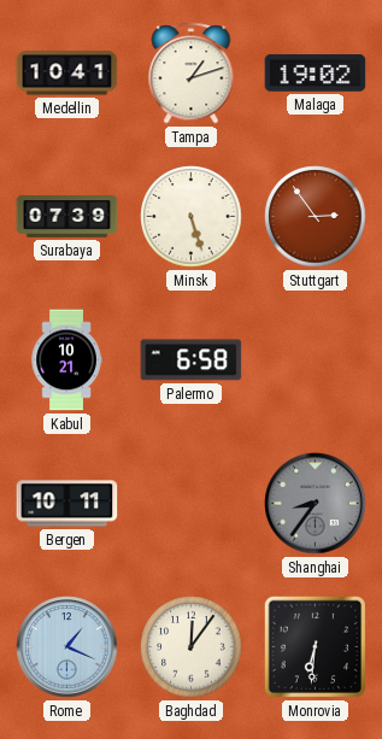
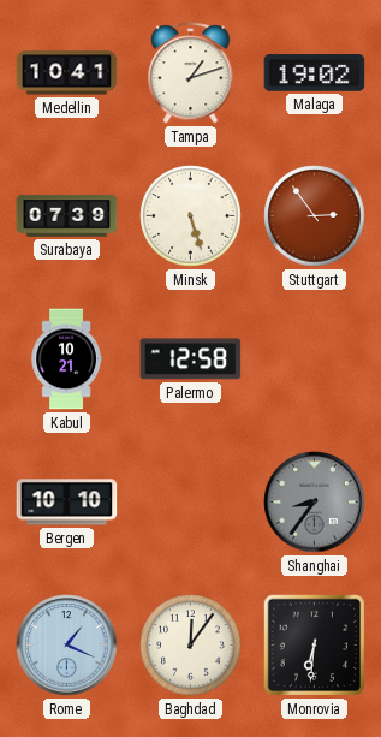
Palermo: 6:58 -> 12:58 (191, 359)
Bergen: 10:11 -> 10:10 (67, 503)
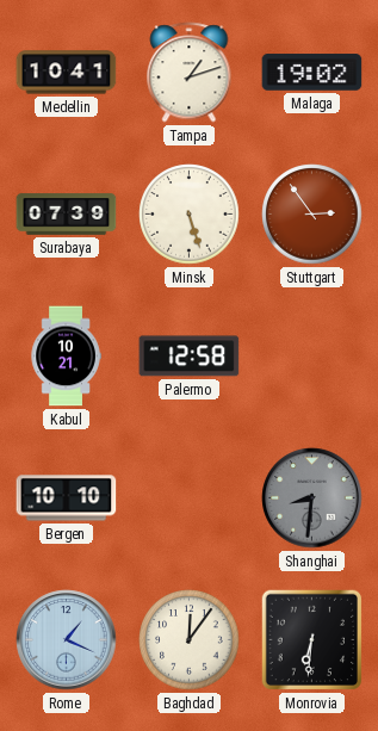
Shanghai: 8:36 -> 8:31 (312, 498)
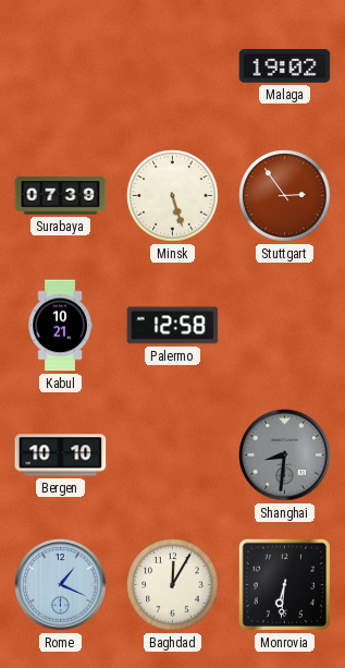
Medellin: 10:41 -> none (67, 73)
Tampa: 1:12 -> none (190, 73)
Baghdad: 12:06 -> 12:05 (173, 585)
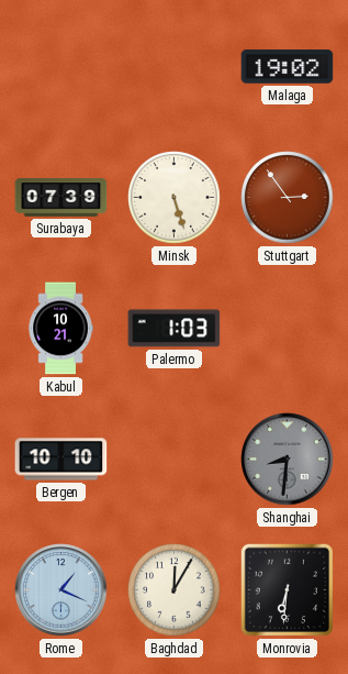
Palermo: 12:58 -> 1:03 (175, 329)
